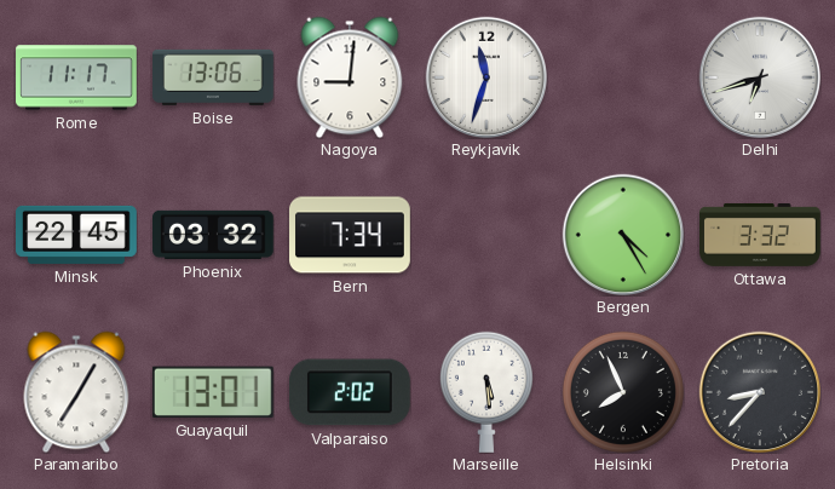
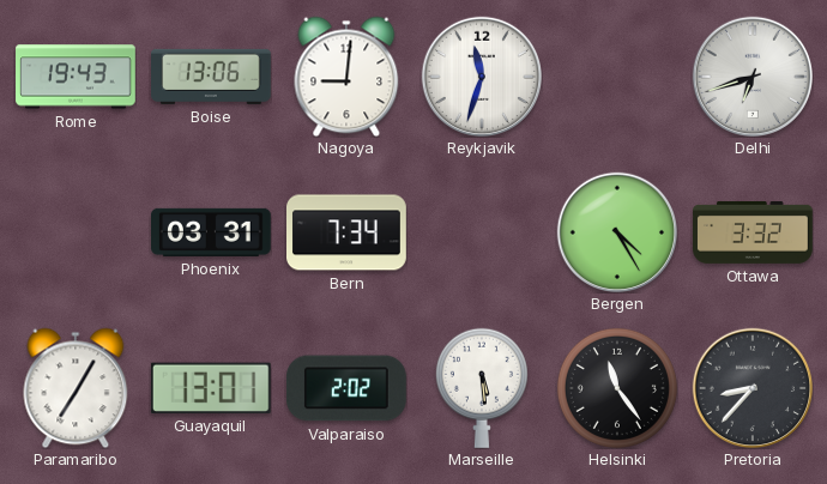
Rome: 11:17 -> 19:43 (76, 77)
Minsk: 22:45 -> none (77, 235)
Phoenix: 03:32 -> 03:31 (212, 232)
Helsinki: 7:56 -> 11:24 (617, 388)
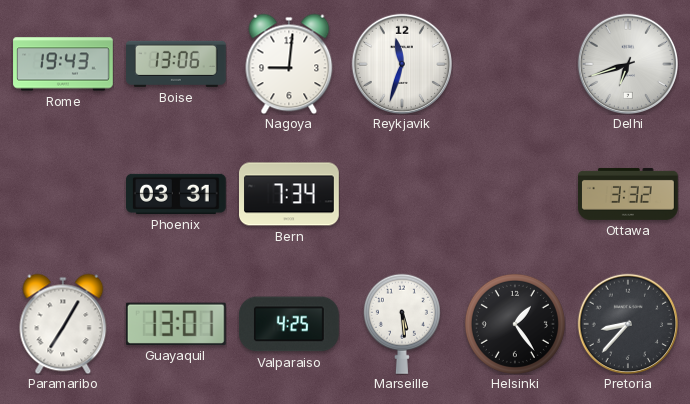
Bergen: 4:25 -> none (616, 231)
Valparaiso: 2:02 -> 4:25 (289, 324)
Helsinki: 11:24 -> 1:24 (515, 324)
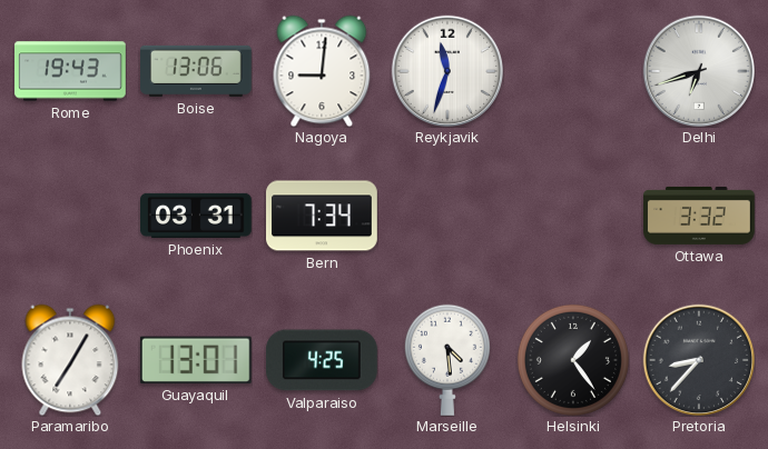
Marseille: 5:29 -> 4:29 (447, 360)
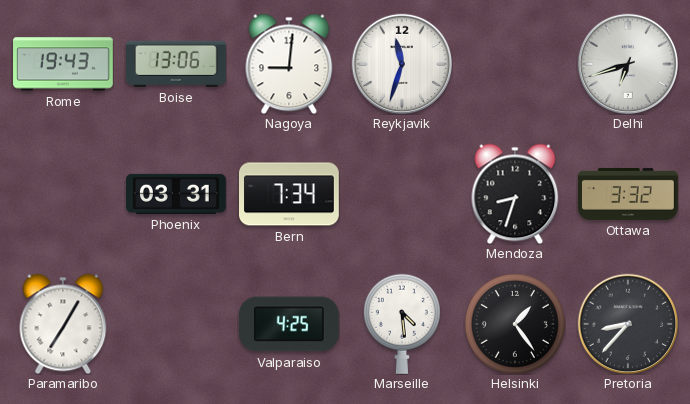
Mendoza: none -> 8:33 (515, 194)
Guayaquil: 13:01 -> none (196, 360)
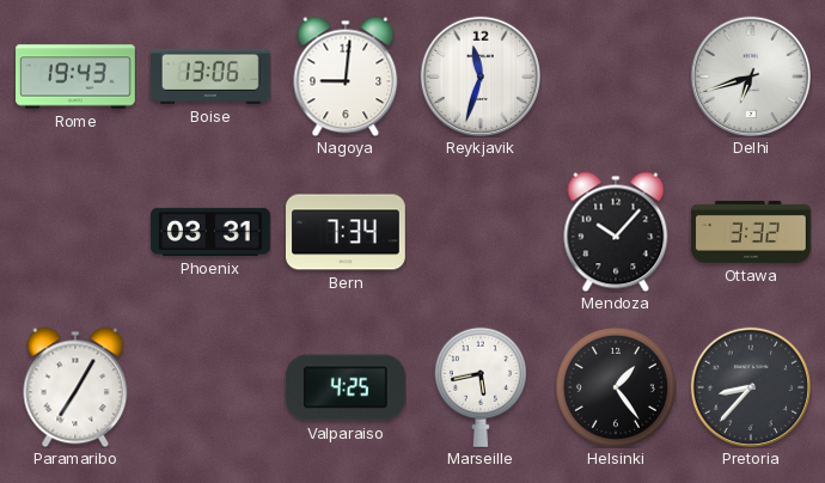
Mendoza: 8:33 -> 10:07 (616, 232)
Marseille: 4:29 -> 5:43 (481, 387)
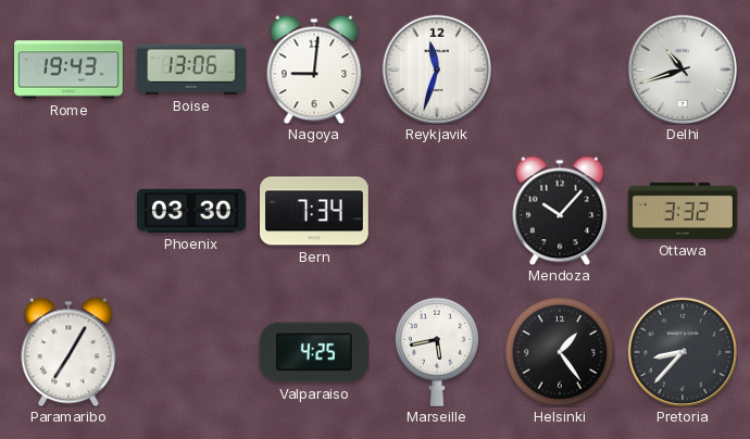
Delhi: 6:42 -> 10:42 (682, 68)
Phoenix: 03:31 -> 03:30 (192, 211)
